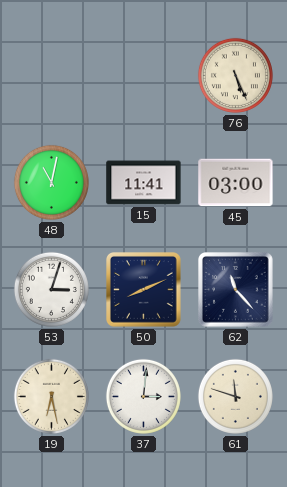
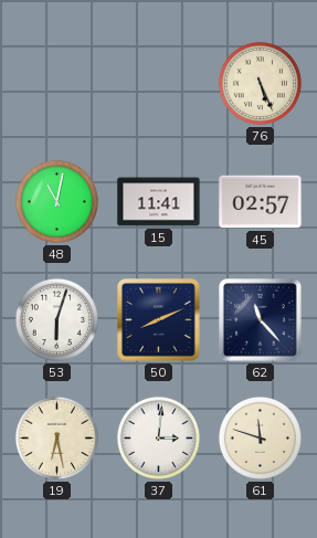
45: 03:00 -> 02:57 (261, 202)
53: 3:03 -> 6:03 (56, 319)
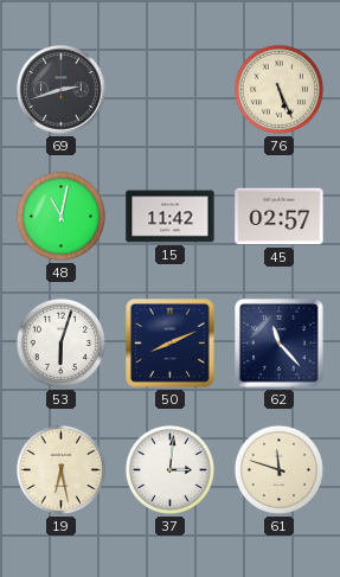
69: none -> 2:42 (62, 90)
15: 11:41 -> 11:42 (171, 217)
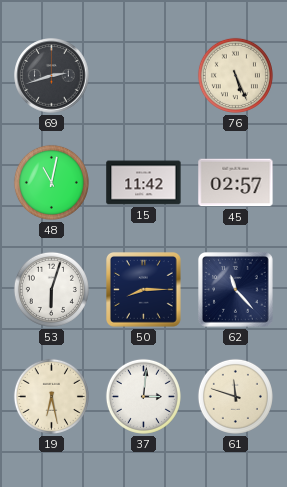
50: 8:11 -> 8:15 (144, 290)
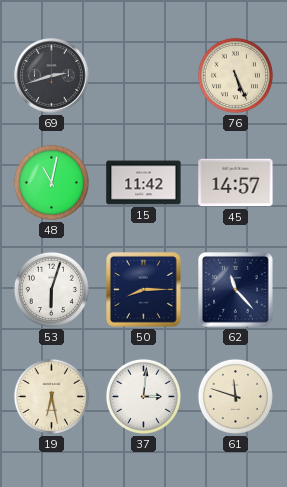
45: 02:57 -> 14:57 (236, 183)
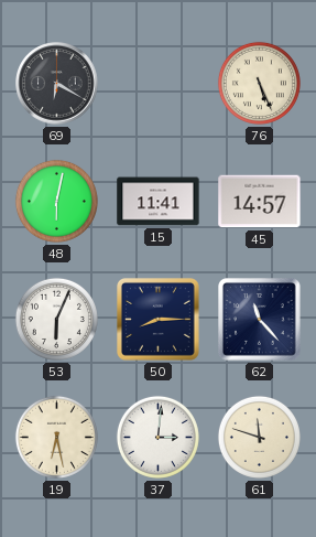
69: 2:42 -> 6:20 (57, 84)
48: 11:02 -> 6:02 (56, 201)
15: 11:42 -> 11:41 (159, 202)
53: 6:03 -> 6:04 (56, 319)
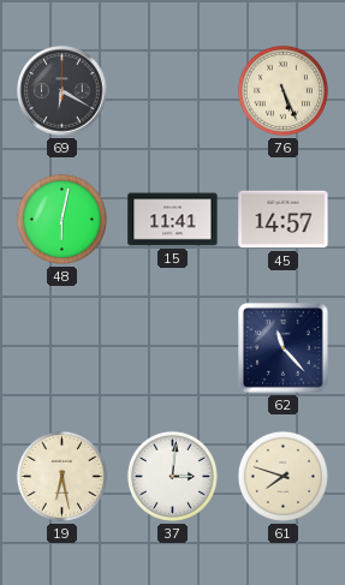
53: 6:04 -> none (56, 319)
50: 8:15 -> none (159, 320)
61: 11:48 -> 7:48 (282, 476)
